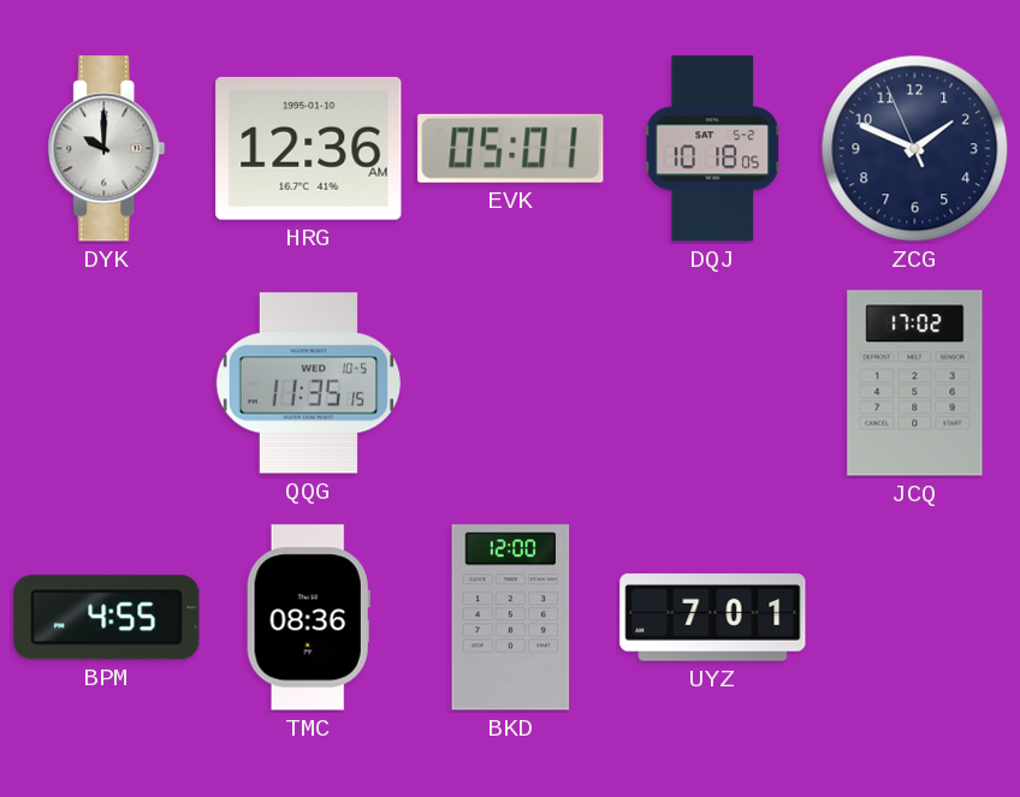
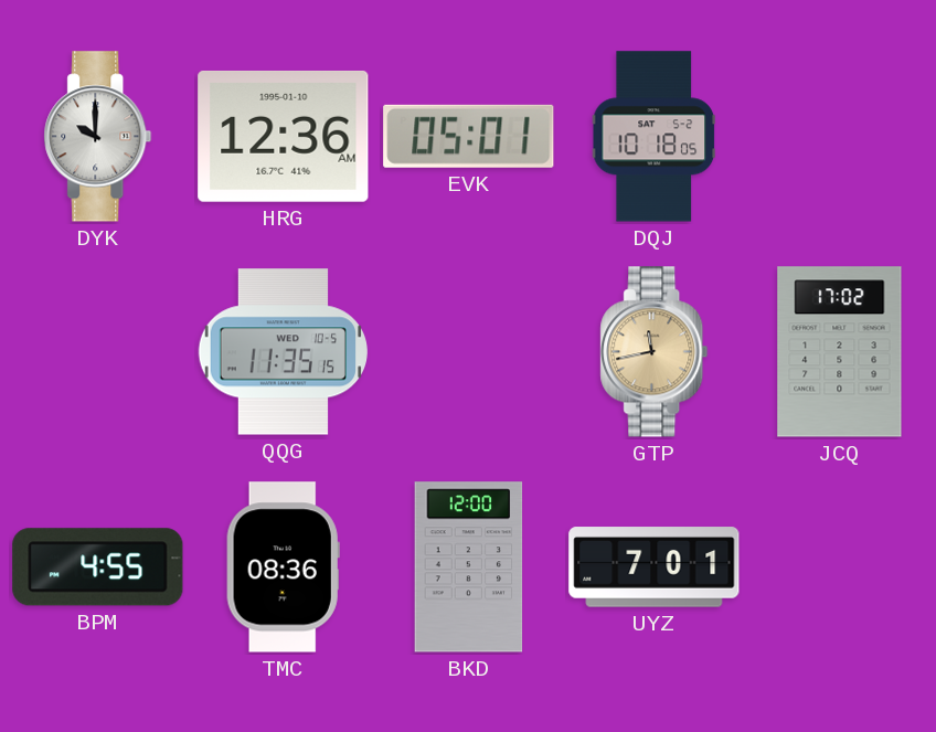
ZCG: 1:48 -> none (915, 149)
GTP: none -> 11:43 (655, 352)
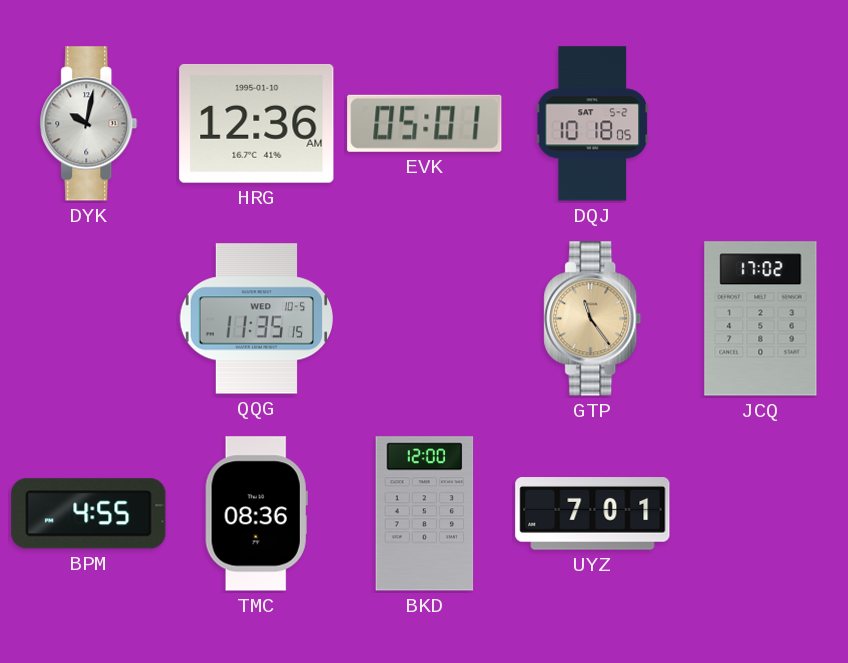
DYK: 10:00 -> 10:02 (89, 124)
GTP: 11:43 -> 11:24 (593, 319)
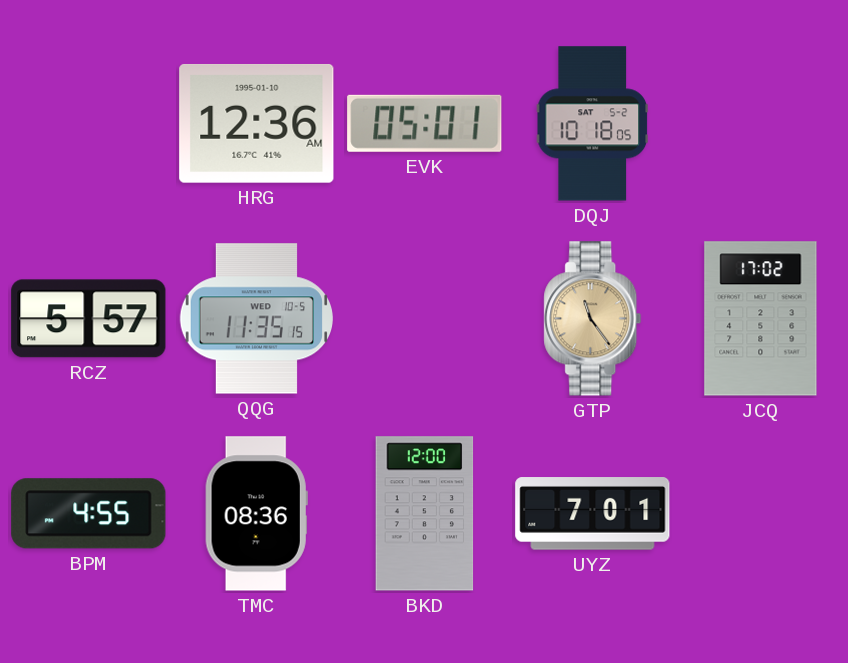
DYK: 10:02 -> none (89, 124)
RCZ: none -> 5:57 (89, 319)
